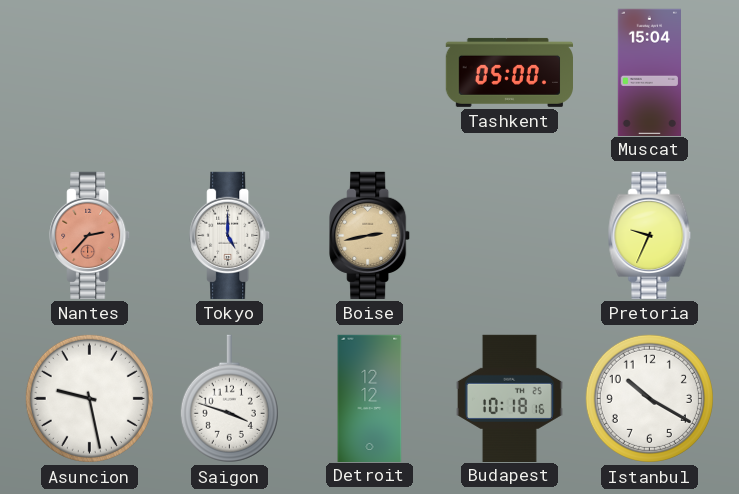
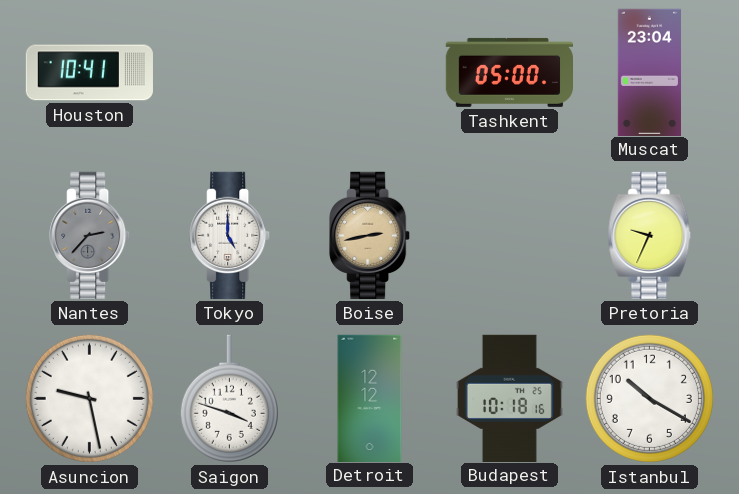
Houston: none -> 10:41 (89, 73)
Muscat: 15:04 -> 23:04 (649, 72)
Nantes dial: salmon -> grey (90, 235)
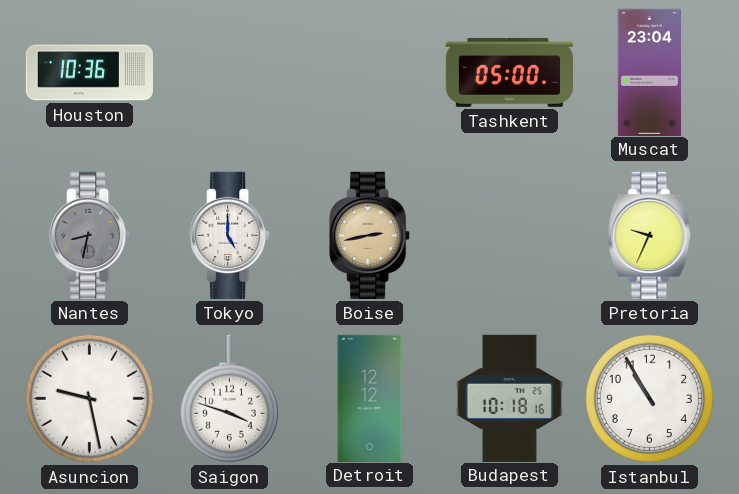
Houston: 10:41 -> 10:36 (89, 73)
Nantes: 2:37 -> 8:32 (90, 235)
Istanbul: 10:20 -> 10:55 (649, 398)
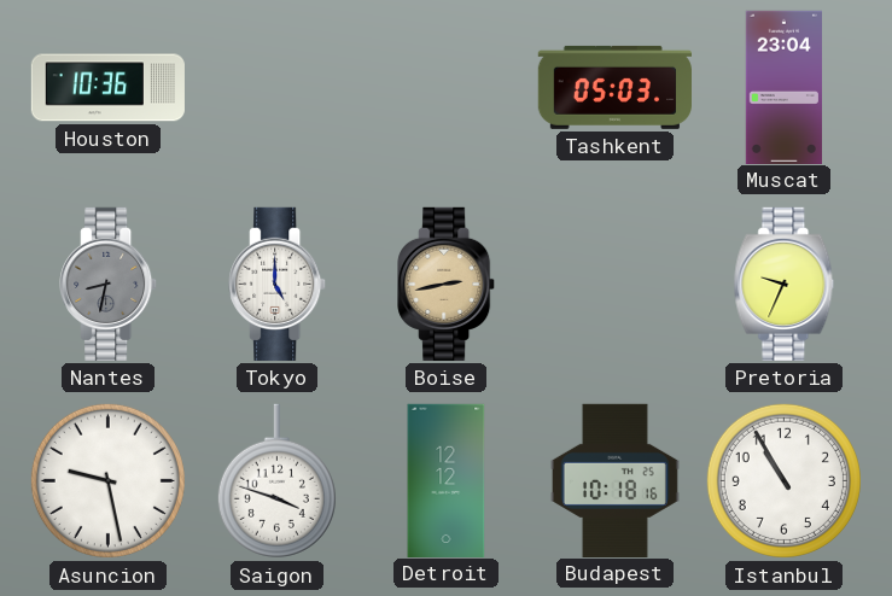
Tashkent: 05:00 -> 05:03 (614, 87)
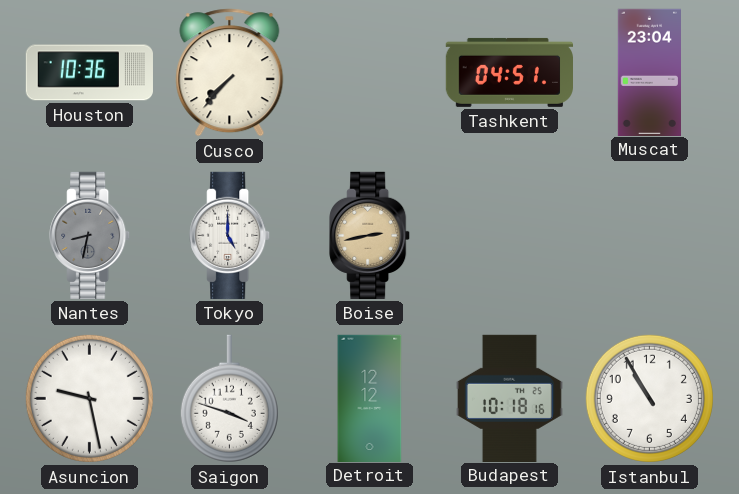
Cusco: none -> 7:37 (230, 73)
Tashkent: 05:03 -> 04:51 (509, 72)
Pretoria: 9:34 -> none (785, 284)
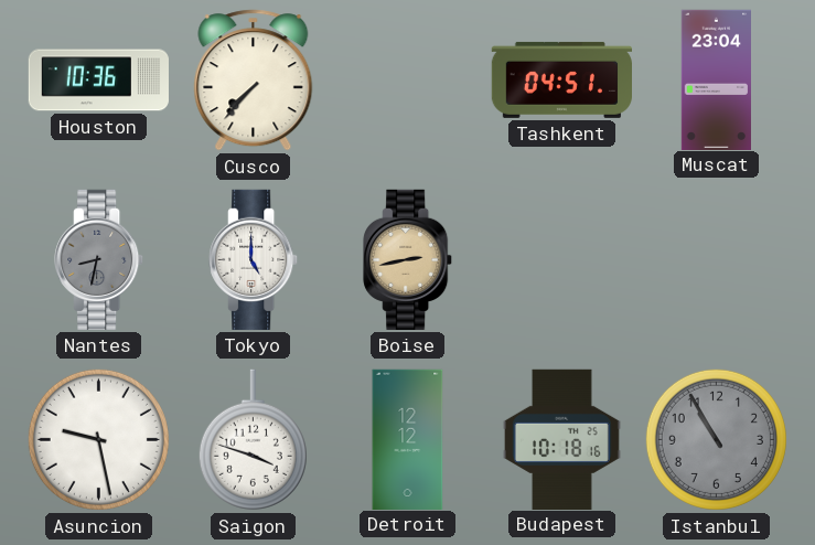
Istanbul dial: white -> grey (716, 439)
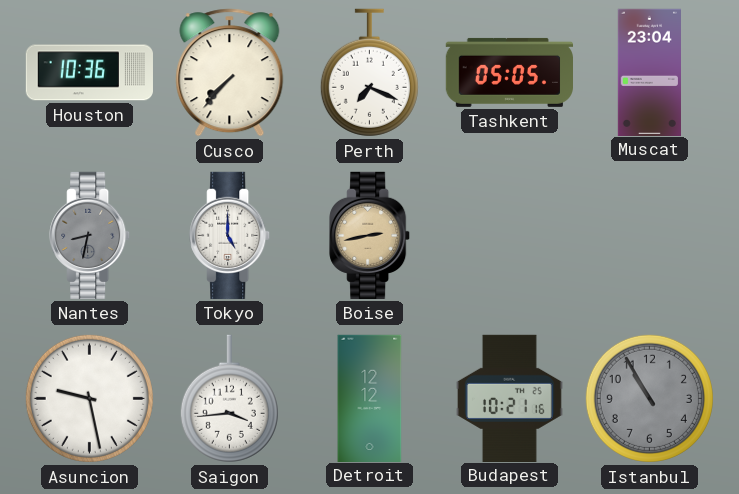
Perth: none -> 7:19 (369, 73)
Tashkent: 04:51 -> 05:05 (509, 72)
Saigon: 3:48 -> 3:44 (229, 399)
Budapest: 10:18 -> 10:21 (509, 398)
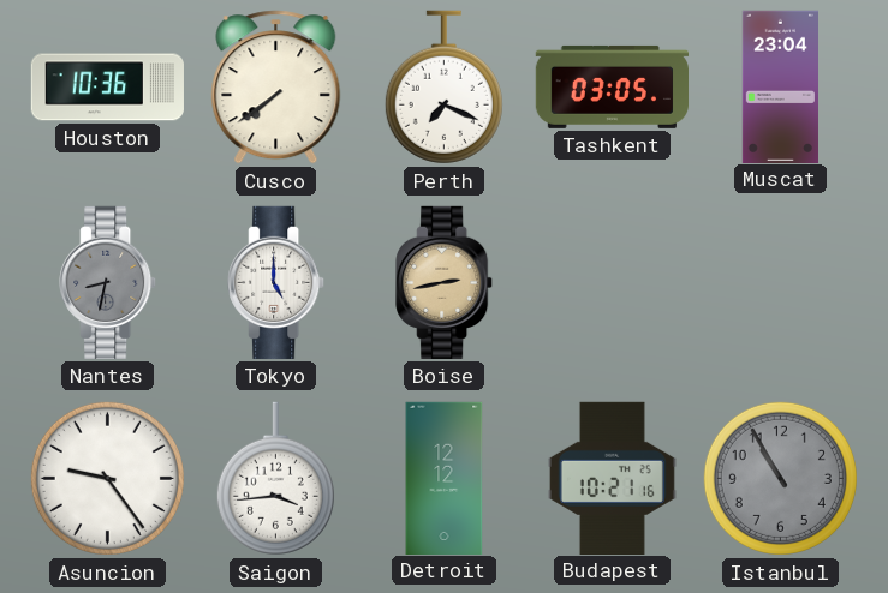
Cusco: 7:37 -> 7:39 (276, 88)
Tashkent: 05:05 -> 03:05 (612, 86)
Asuncion: 9:28 -> 9:24 (107, 478)
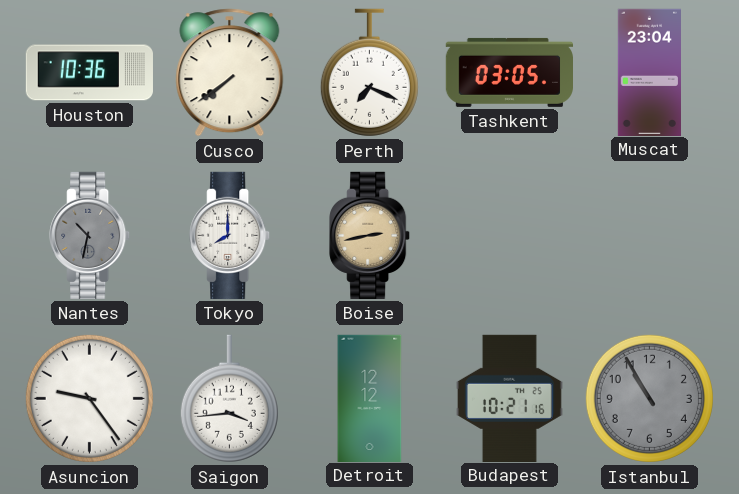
Nantes: 8:32 -> 10:32 (90, 235)
Tokyo: 5:00 -> 8:00 (230, 235)
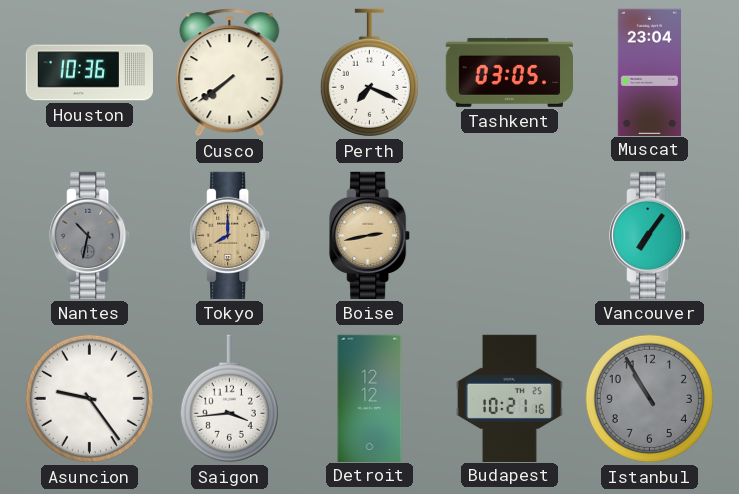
Tokyo dial: white -> champagne (230, 235)
Vancouver: none -> 7:06 (650, 235)
